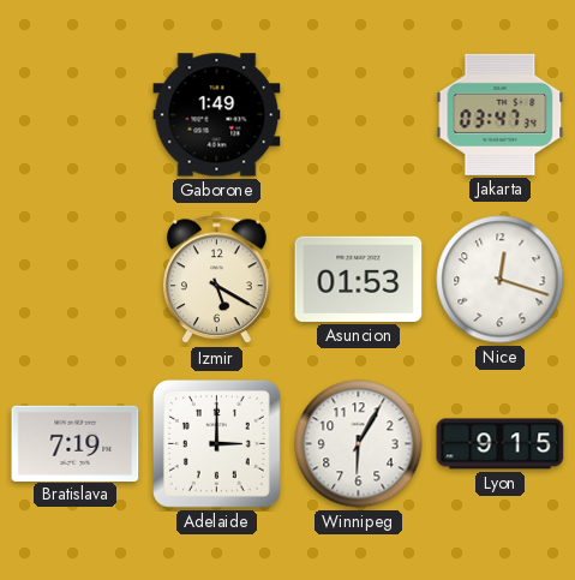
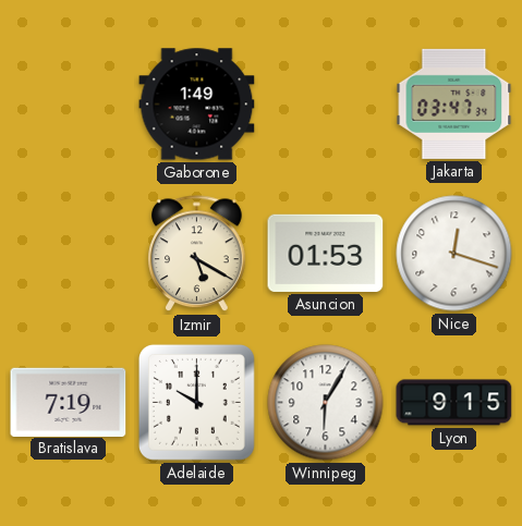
Adelaide: 3:00 -> 10:00 (196, 402)
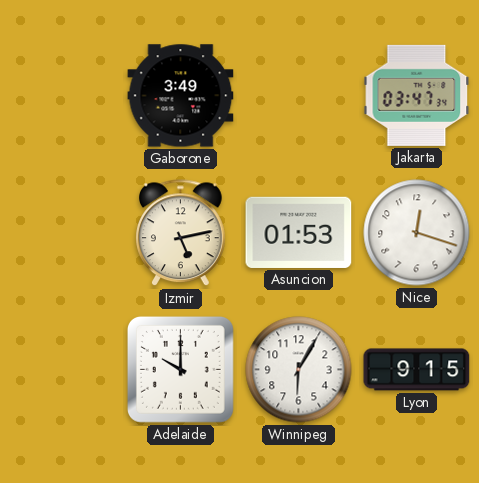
Gaborone: 1:49 -> 3:49 (181, 96)
Izmir: 5:20 -> 5:13 (181, 233)
Bratislava: 7:19 -> none (69, 402)
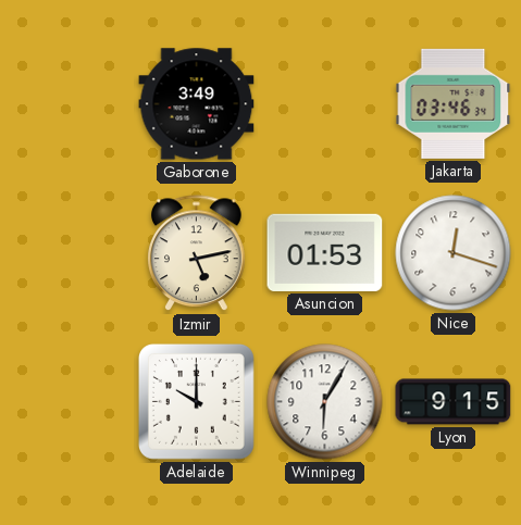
Jakarta: 03:47 -> 03:46 (454, 103)
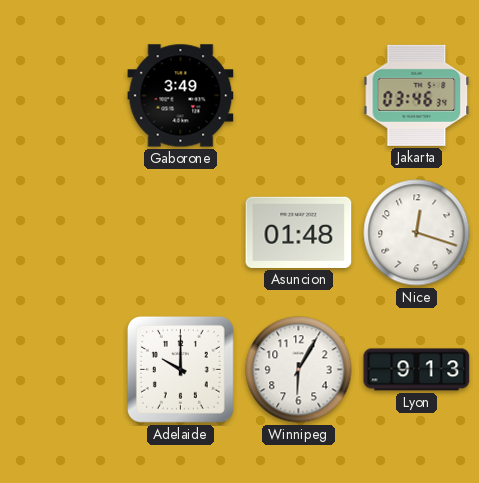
Izmir: 5:13 -> none (197, 253)
Asuncion: 01:53 -> 01:48 (299, 232)
Lyon: 9:15 -> 9:13 (417, 370)
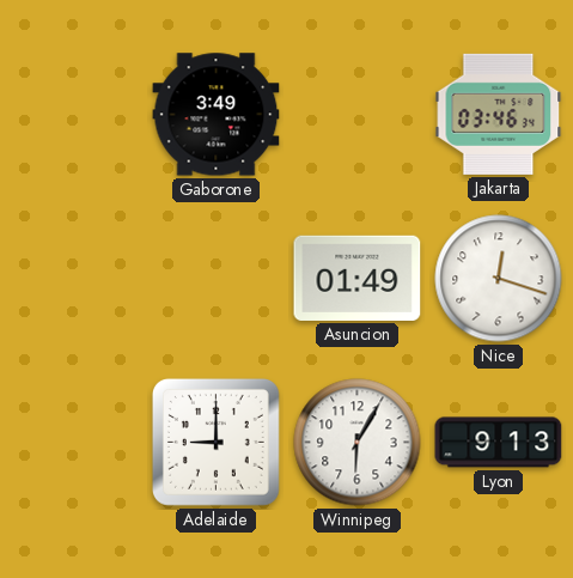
Asuncion: 01:48 -> 01:49 (358, 278)
Adelaide: 10:00 -> 9:00 (215, 442)
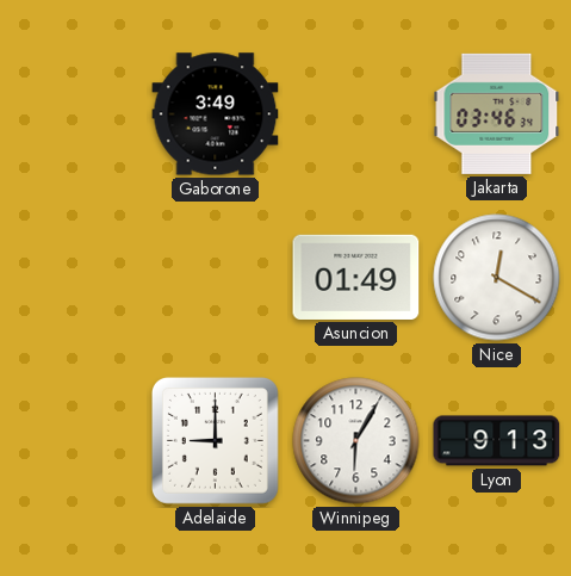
Nice: 12:18 -> 12:20 (497, 278)
